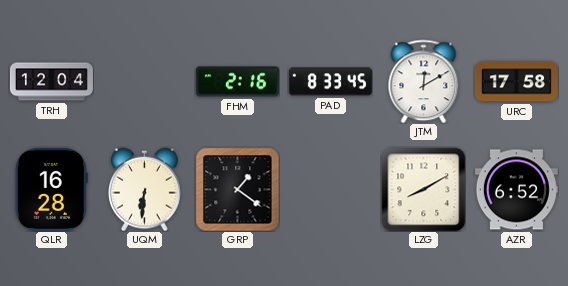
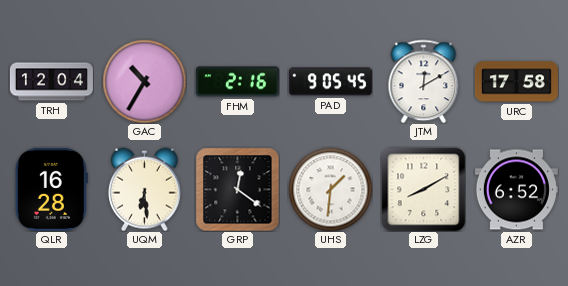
GAC: none -> 10:35 (144, 81)
PAD: 8:33 -> 9:05 (330, 82)
UQM: 6:31 -> 6:29 (145, 189)
GRP: 1:21 -> 12:21 (237, 189)
UHS: none -> 1:31 (330, 189)
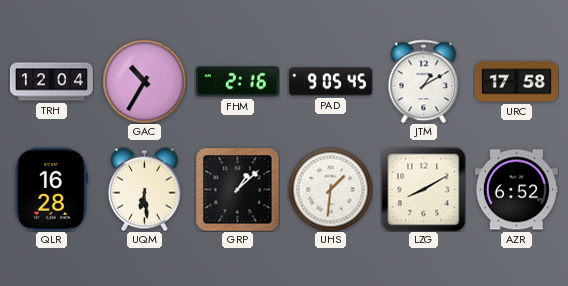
JTM: 12:10 -> 1:10 (424, 81)
GRP: 12:21 -> 1:08 (237, 189)
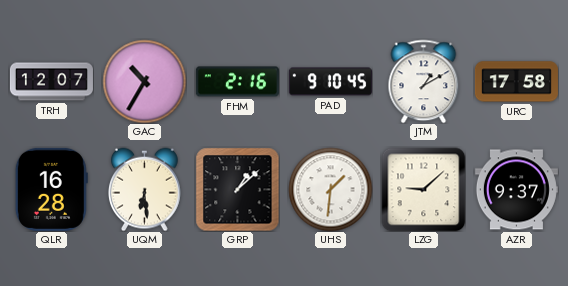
TRH: 12:04 -> 12:07 (51, 82)
PAD: 9:05 -> 9:10 (330, 82)
LZG: 8:10 -> 9:08 (423, 189)
AZR: 6:52 -> 9:37 (516, 190)
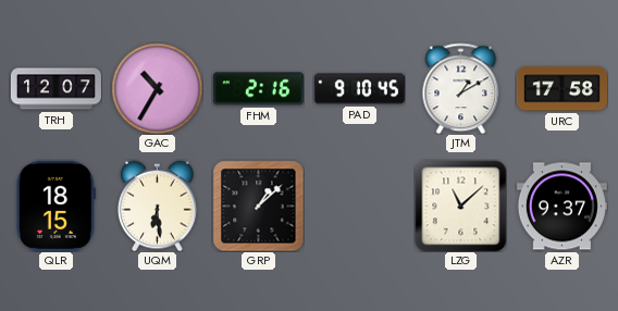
QLR: 16:28 -> 18:15 (55, 206)
UHS: 1:31 -> none (330, 189)
LZG: 9:08 -> 11:08 (460, 206)
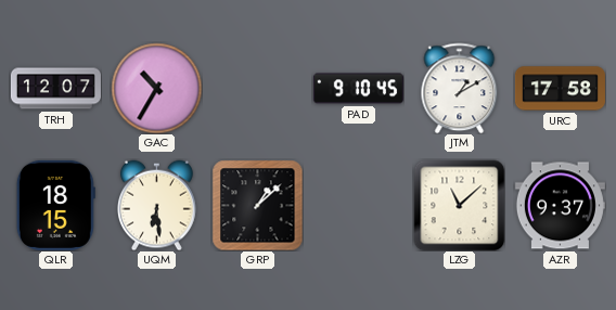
FHM: 2:16 -> none (258, 89)
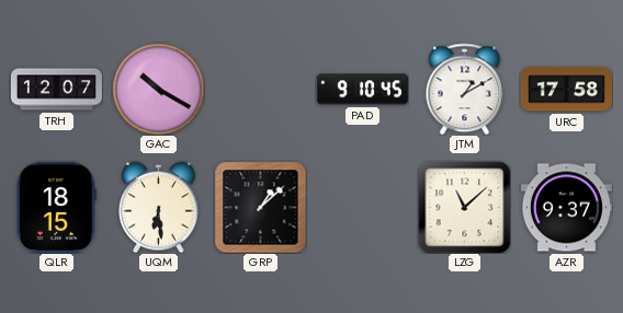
GAC: 10:35 -> 10:20 (158, 89)
